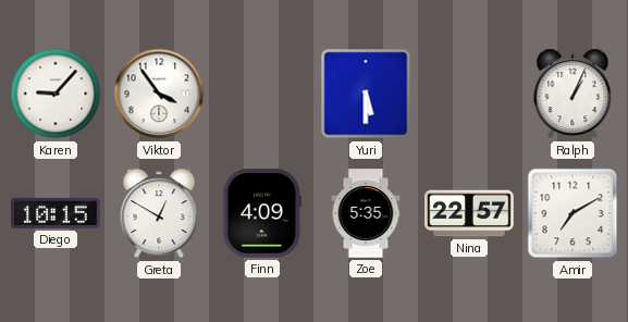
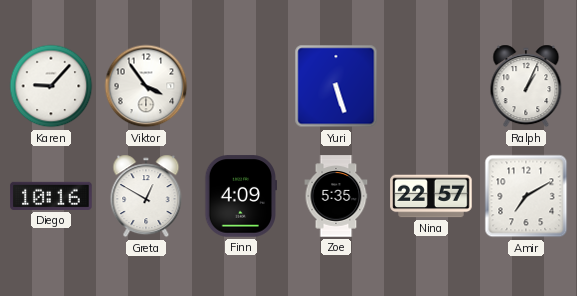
Yuri: 5:30 -> 5:27 (336, 86)
Diego: 10:15 -> 10:16 (51, 196)
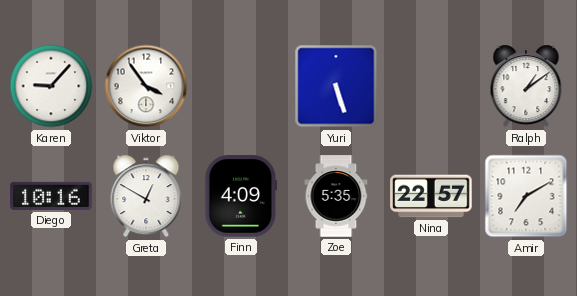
Ralph: 1:04 -> 1:09 (526, 86)
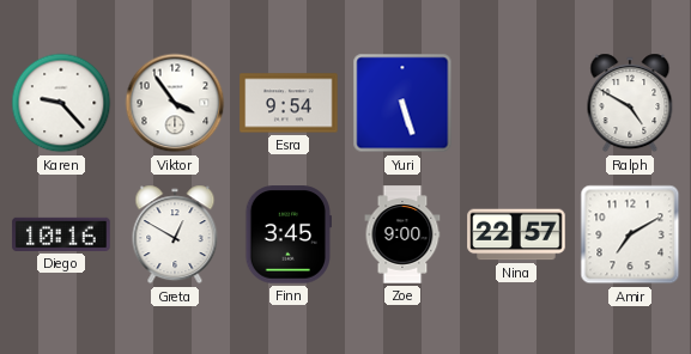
Karen: 9:07 -> 9:23 (61, 103)
Esra: none -> 9:54 (289, 103)
Ralph: 1:09 -> 4:50 (630, 103)
Finn: 4:09 -> 3:45 (289, 234)
Zoe: 5:35 -> 9:00 (402, 234)
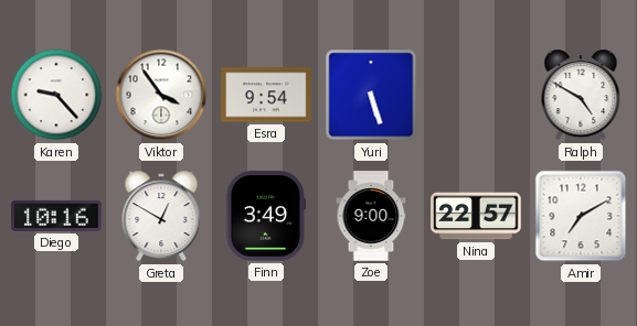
Finn: 3:45 -> 3:49 (266, 216)
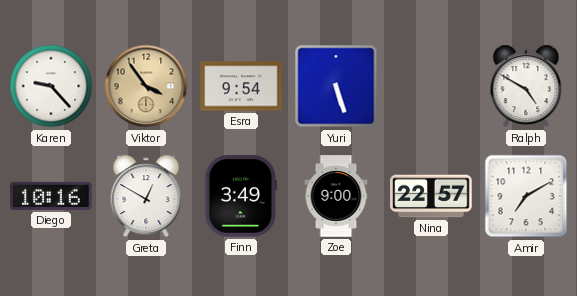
Viktor dial: white -> champagne (146, 86)
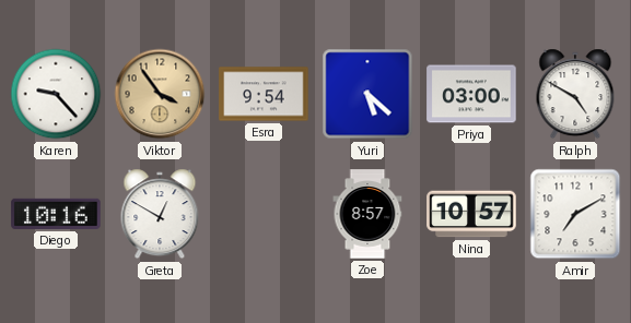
Yuri: 5:27 -> 5:22 (367, 94)
Priya: none -> 03:00 (471, 94)
Finn: 3:49 -> none (241, 196)
Zoe: 9:00 -> 8:57 (367, 214)
Nina: 22:57 -> 10:57 (471, 214)
